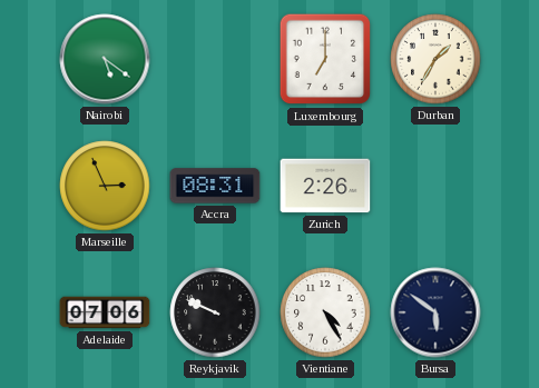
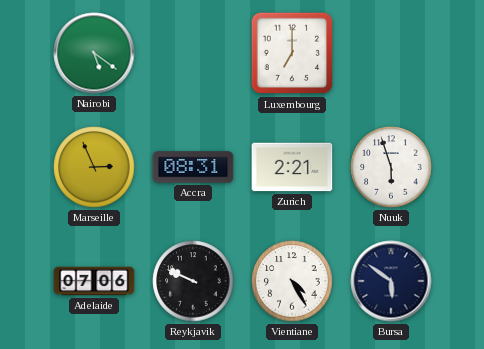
Durban: 1:35 -> none (435, 59)
Zurich: 2:26 -> 2:21 (292, 167)
Nuuk: none -> 5:57 (391, 167)
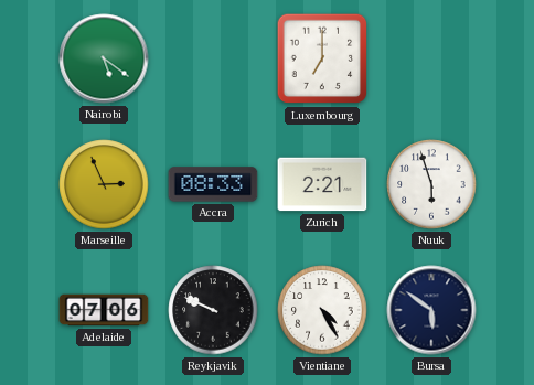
Accra: 08:31 -> 08:33 (213, 184)
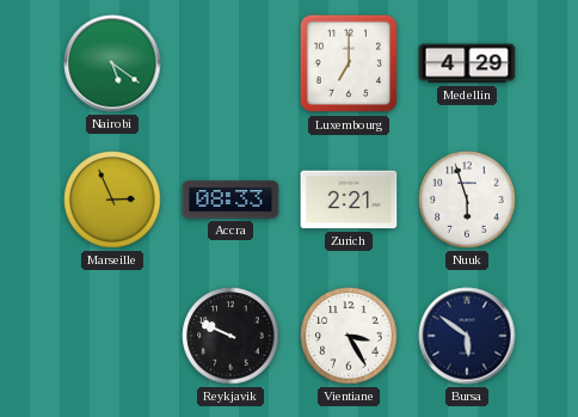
Medellin: none -> 4:29 (467, 63)
Adelaide: 07:06 -> none (104, 310)
Vientiane: 4:25 -> 3:25 (349, 336)
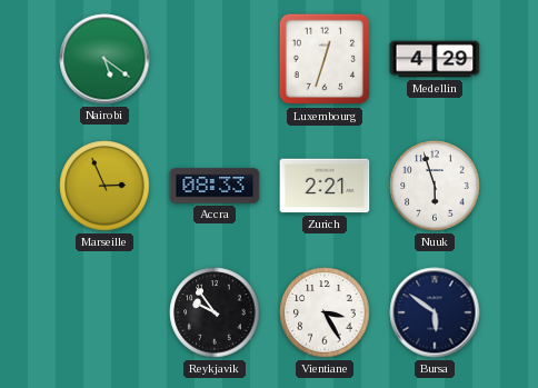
Luxembourg: 7:00 -> 12:33 (325, 59)
Reykjavik: 9:49 -> 9:54 (215, 312)
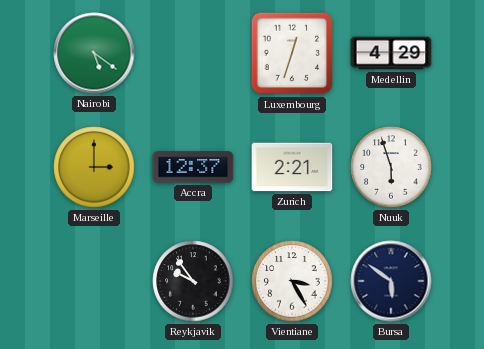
Marseille: 2:56 -> 3:00 (94, 167)
Accra: 08:33 -> 12:37 (193, 167)
